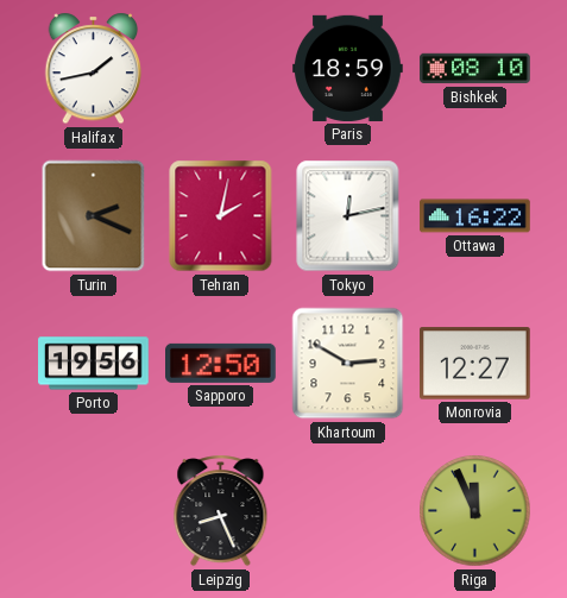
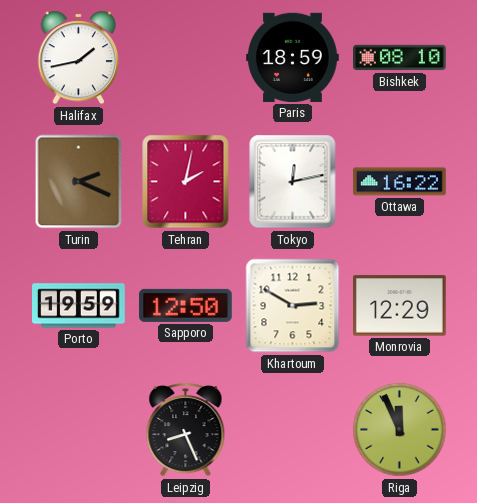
Porto: 19:56 -> 19:59 (79, 306)
Monrovia: 12:27 -> 12:29 (400, 306)
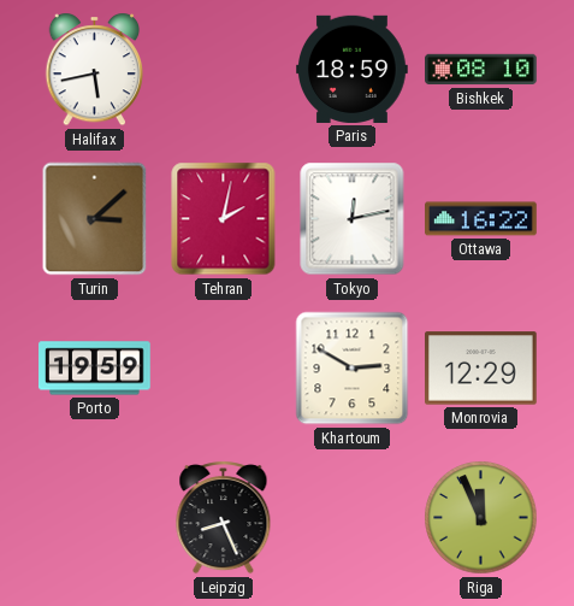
Halifax: 1:43 -> 5:43 (95, 70)
Turin: 2:19 -> 3:08 (95, 219)
Sapporo: 12:50 -> none (186, 305)
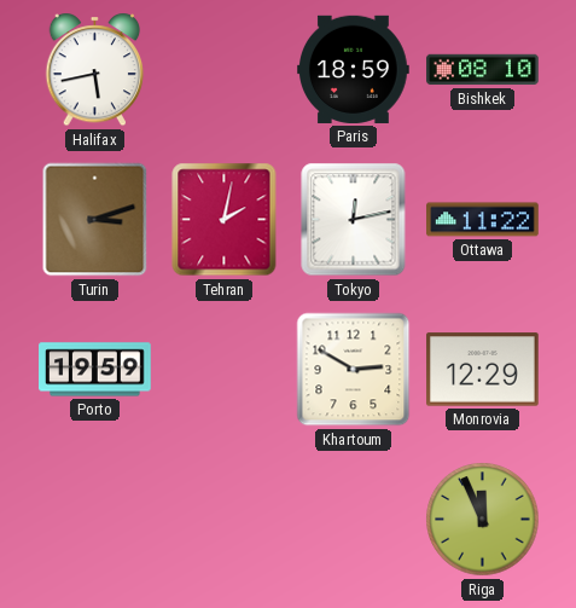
Turin: 3:08 -> 3:12 (95, 220)
Ottawa: 16:22 -> 11:22 (483, 220)
Leipzig: 8:26 -> none (224, 518)
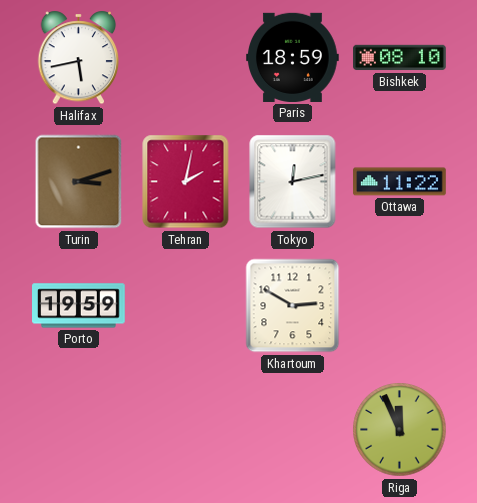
Monrovia: 12:29 -> none (483, 370)
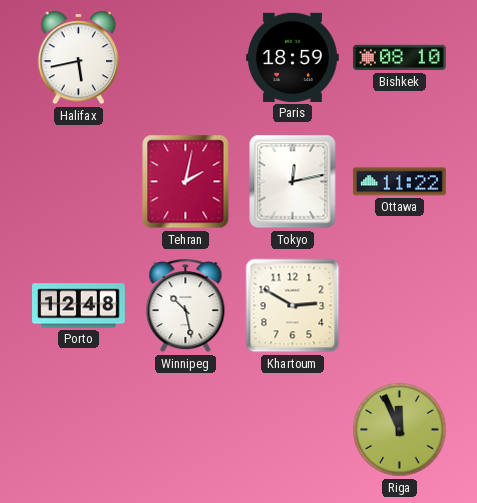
Turin: 3:12 -> none (79, 182)
Porto: 19:59 -> 12:48 (79, 306)
Winnipeg: none -> 10:28 (186, 306)
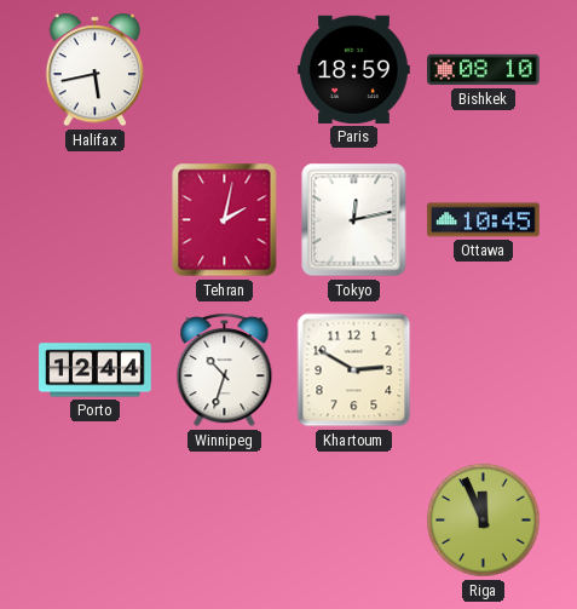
Ottawa: 11:22 -> 10:45 (484, 220)
Porto: 12:48 -> 12:44 (96, 370)
Winnipeg: 10:28 -> 10:33 (225, 370)
